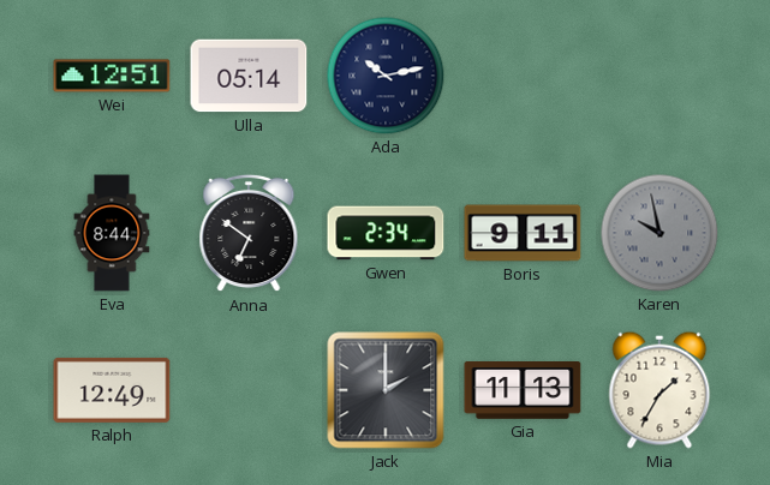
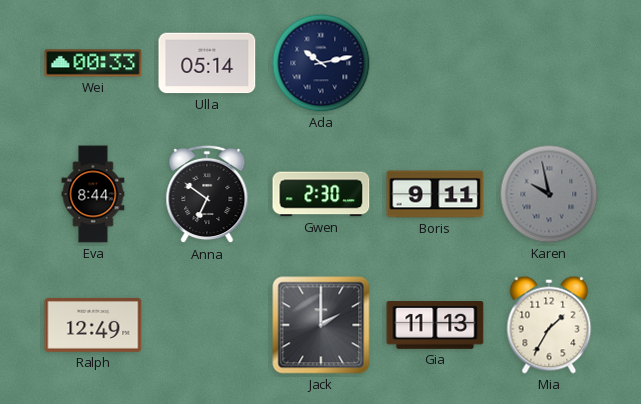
Wei: 12:51 -> 00:33 (93, 63)
Gwen: 2:34 -> 2:30 (321, 194)
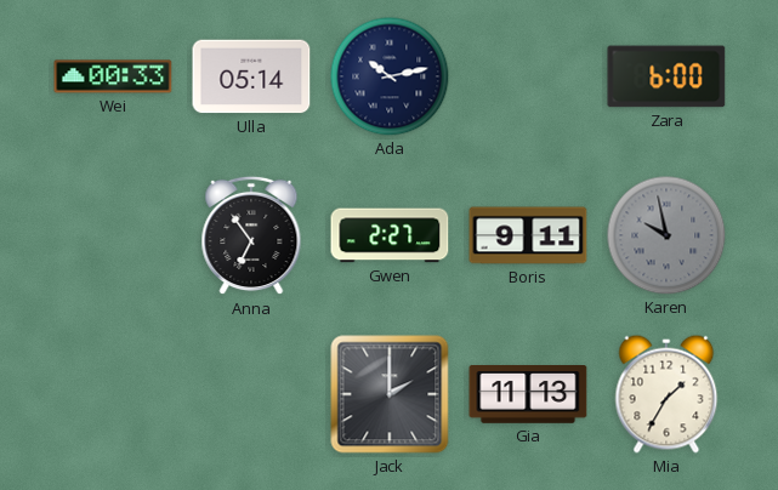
Zara: none -> 6:00 (666, 76)
Eva: 8:44 -> none (93, 194)
Anna: 6:51 -> 6:54 (251, 235)
Gwen: 2:30 -> 2:27 (390, 235)
Ralph: 12:49 -> none (93, 325)
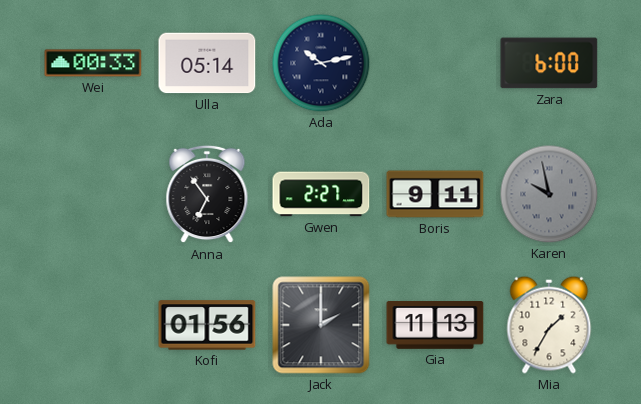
Kofi: none -> 01:56 (207, 325)
